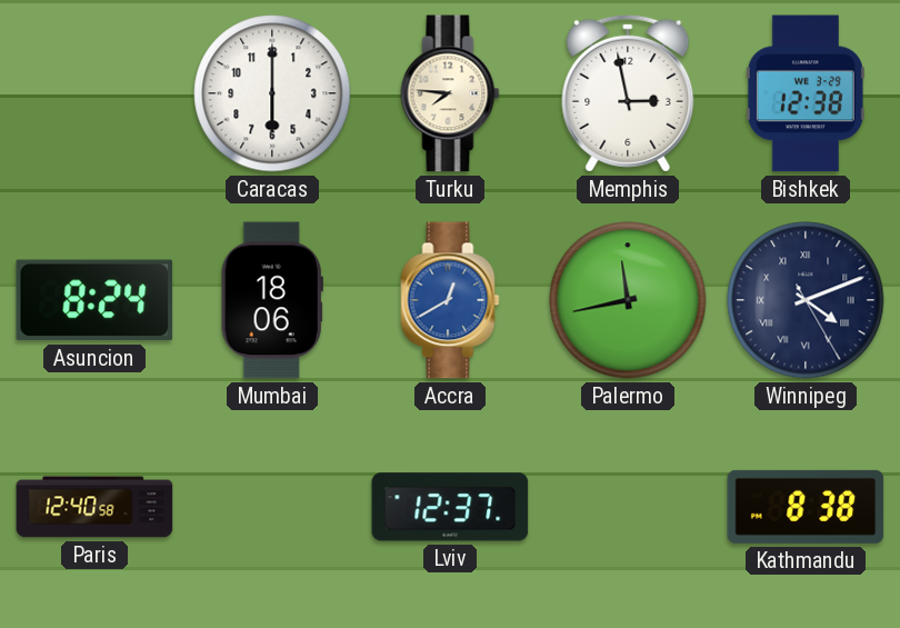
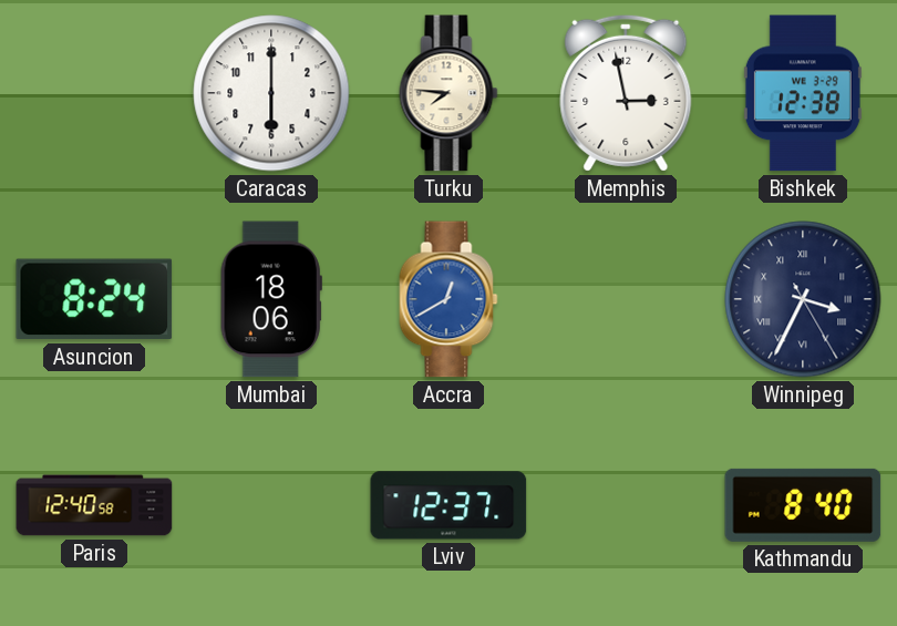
Palermo: 11:43 -> none (628, 300)
Winnipeg: 4:11 -> 3:34 (803, 299)
Kathmandu: 8:38 -> 8:40 (803, 505)
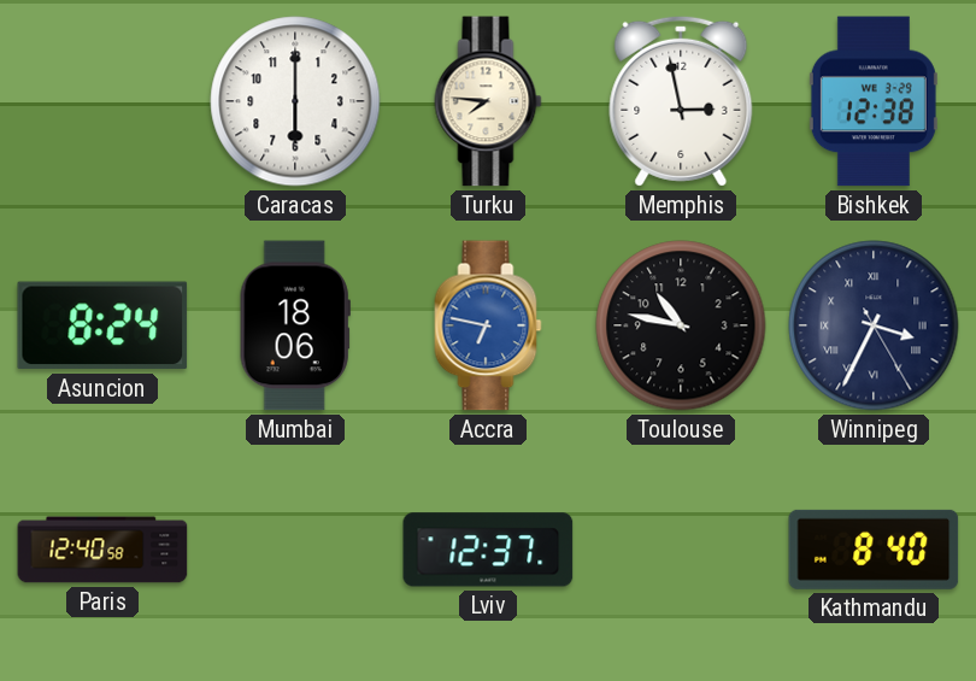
Accra: 12:40 -> 6:47 (488, 325)
Toulouse: none -> 10:47 (681, 325)
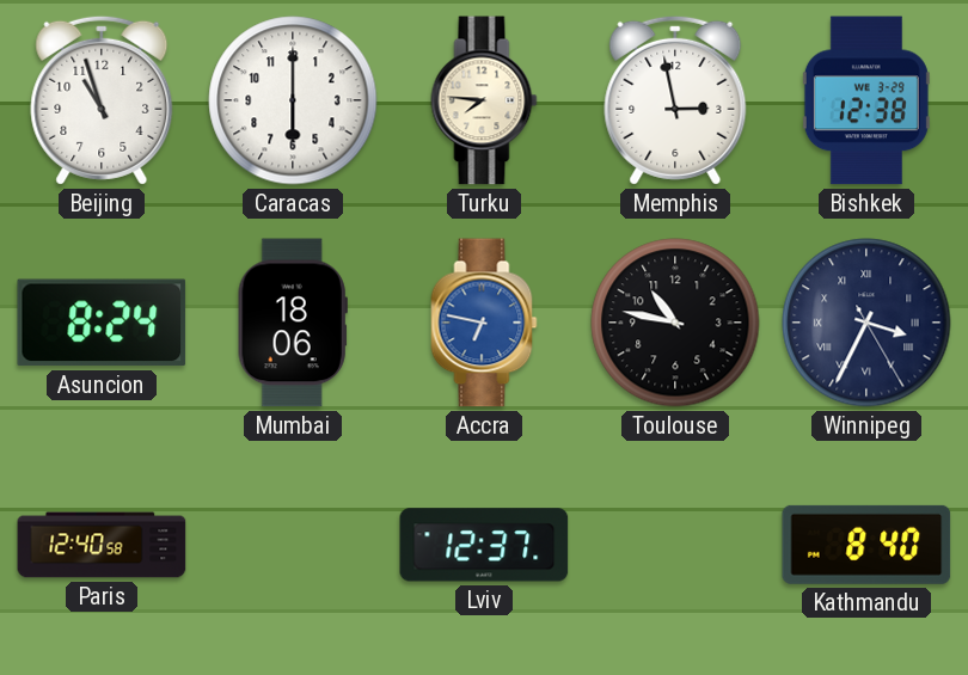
Beijing: none -> 10:57 (102, 100)
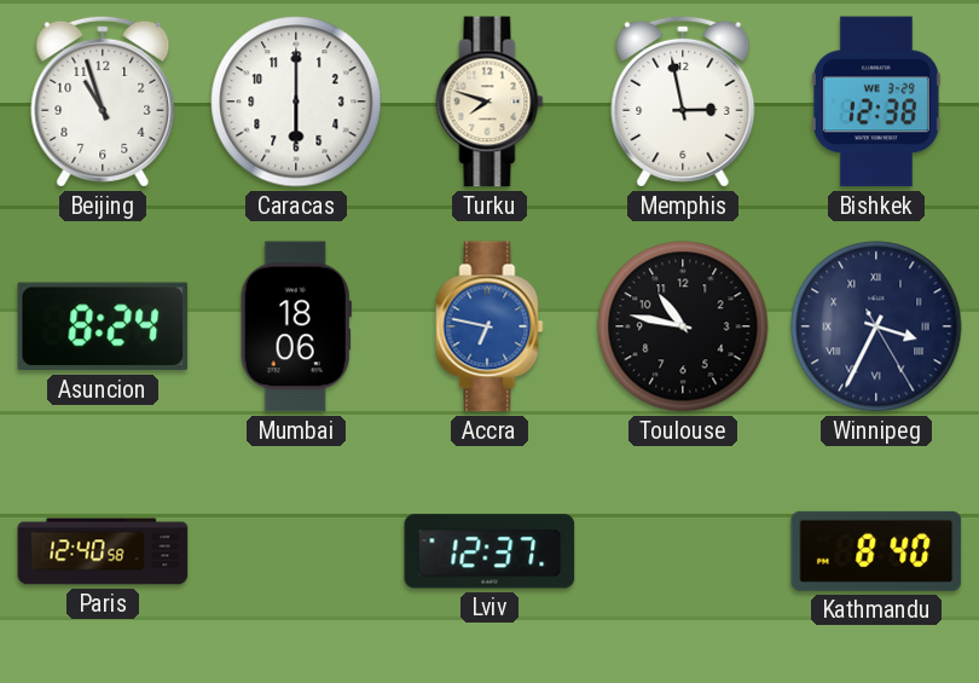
Turku: 7:46 -> 7:48 (489, 102)
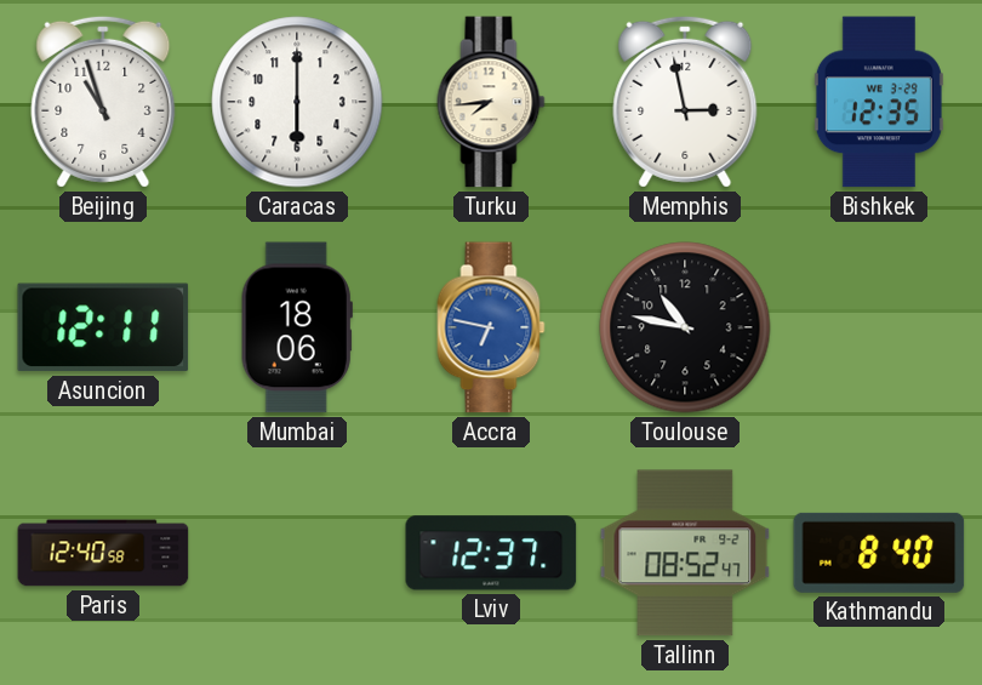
Turku: 7:48 -> 7:44 (491, 102)
Bishkek: 12:38 -> 12:35 (879, 102)
Asuncion: 8:24 -> 12:11 (103, 327)
Winnipeg: 3:34 -> none (876, 326)
Tallinn: none -> 08:52 (685, 553)
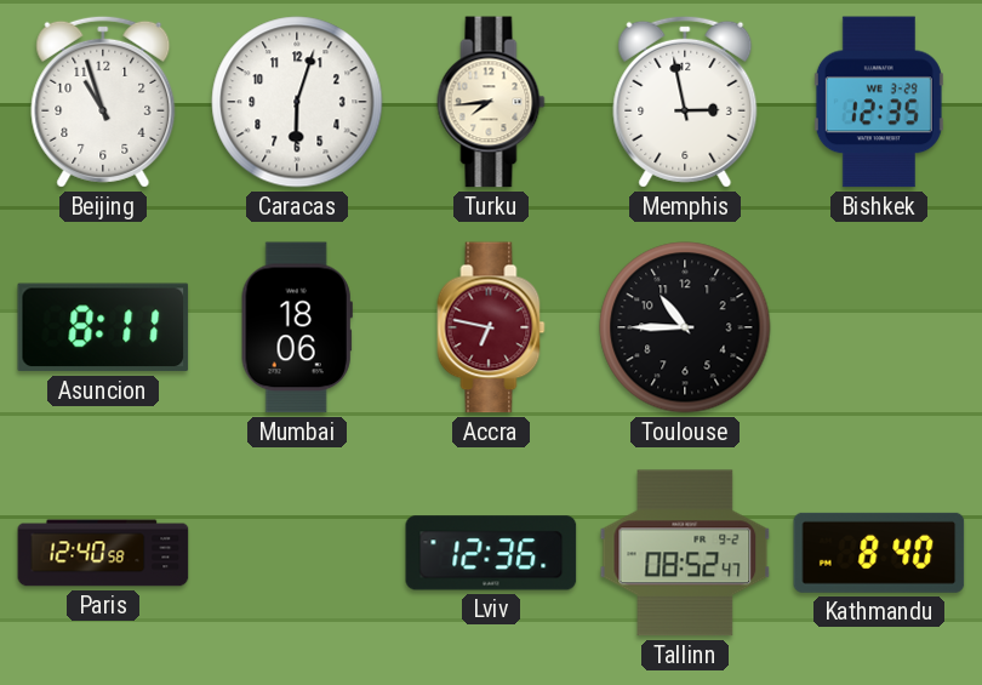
Caracas: 6:00 -> 6:03 (297, 102)
Asuncion: 12:11 -> 8:11 (103, 327)
Accra dial: blue -> burgundy (491, 327)
Toulouse: 10:47 -> 10:45 (685, 327)
Lviv: 12:37 -> 12:36 (491, 553)
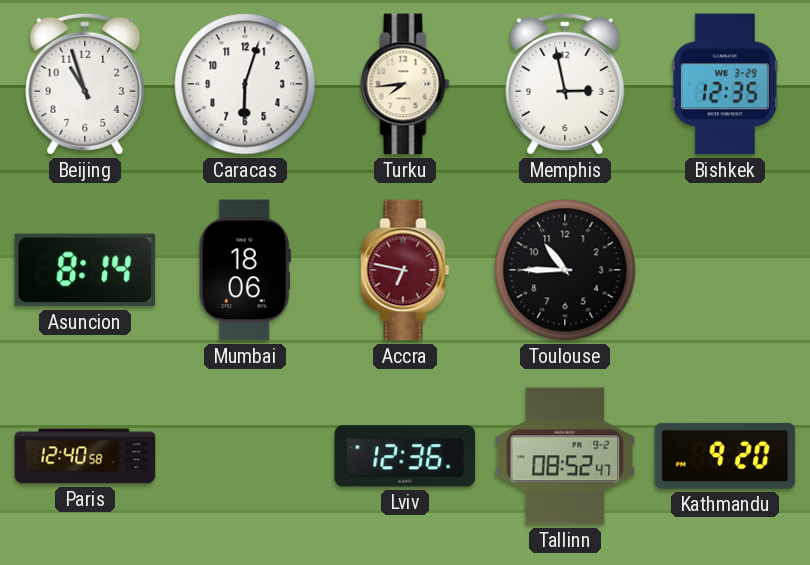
Asuncion: 8:11 -> 8:14 (85, 270)
Kathmandu: 8:40 -> 9:20 (725, 456)
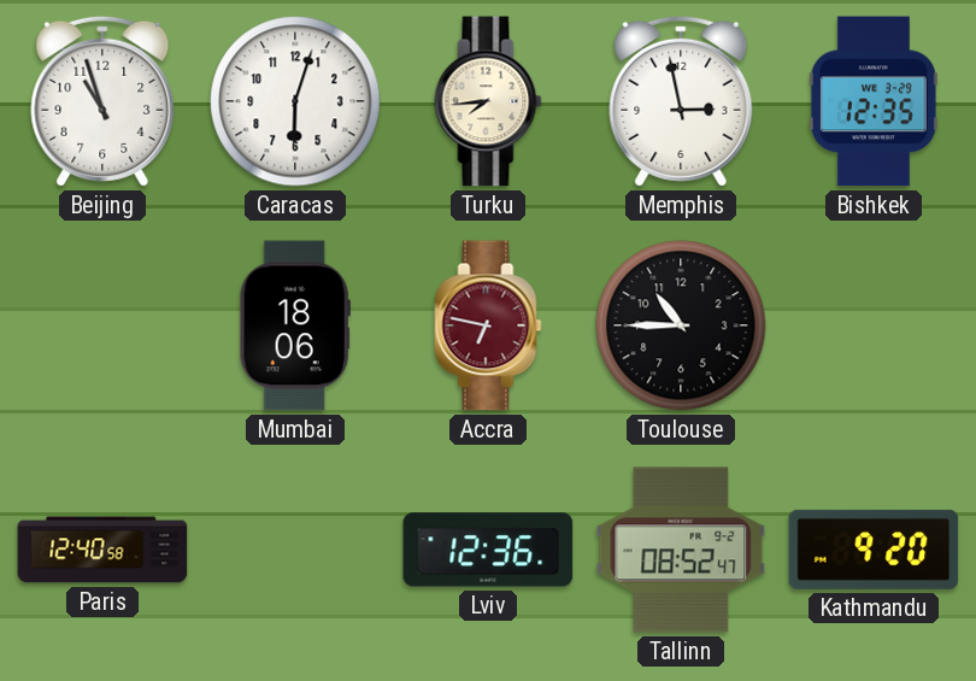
Asuncion: 8:14 -> none (85, 270)
